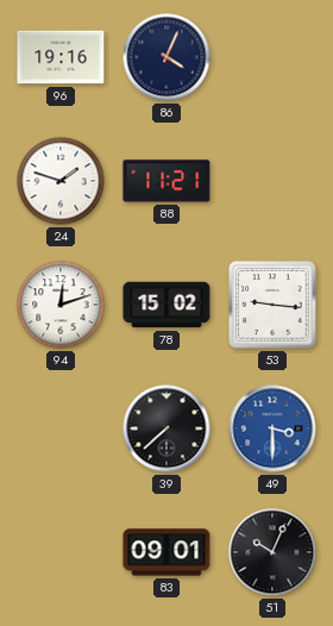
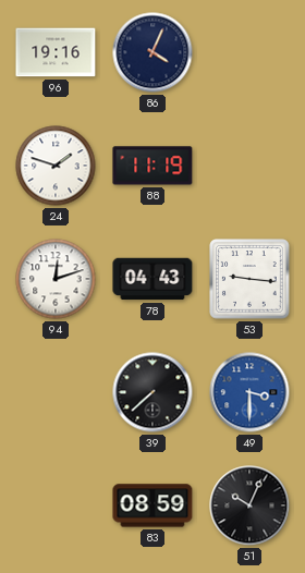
88: 11:21 -> 11:19 (152, 166)
78: 15:02 -> 04:43 (152, 279)
83: 09:01 -> 08:59 (152, 505)
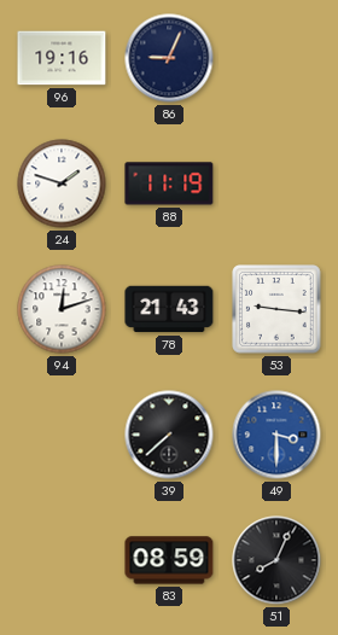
86: 4:04 -> 9:04 (169, 58)
78: 04:43 -> 21:43 (169, 309)
51: 10:04 -> 8:04 (276, 560)
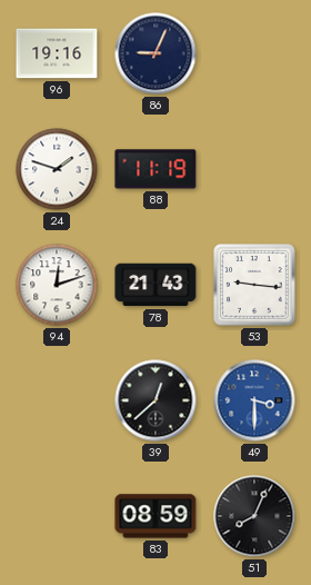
39: 7:38 -> 12:38 (155, 400)
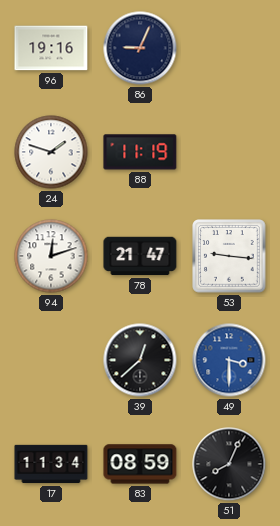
78: 21:43 -> 21:47 (140, 256)
17: none -> 11:34 (51, 464)
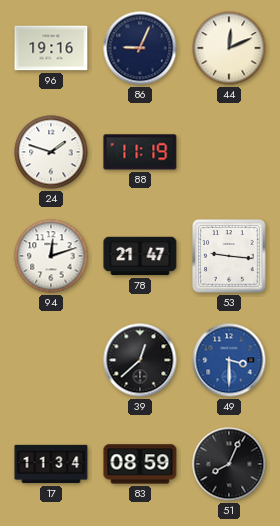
44: none -> 12:11 (229, 48)
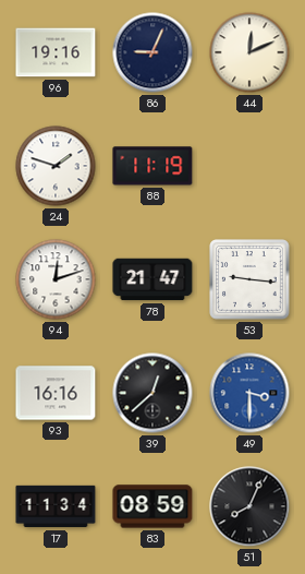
93: none -> 16:16 (56, 393)
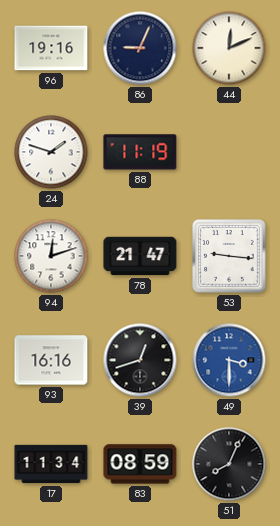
39: 12:38 -> 12:42 (140, 360)
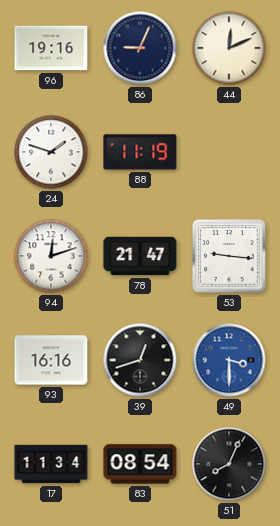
83: 08:59 -> 08:54 (140, 464)
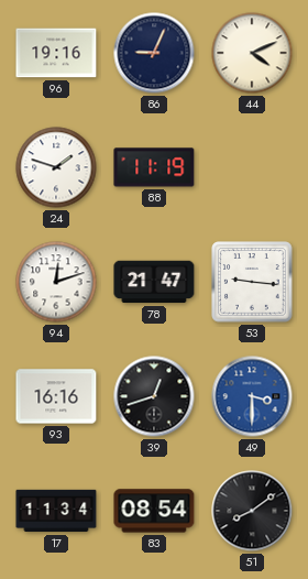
44: 12:11 -> 4:11 (252, 53)
51: 8:04 -> 8:09 (252, 511)
